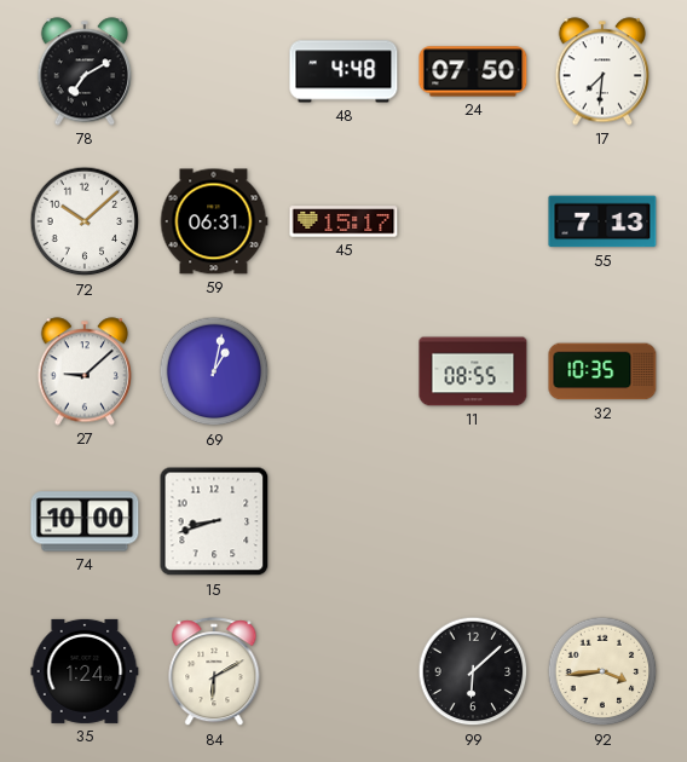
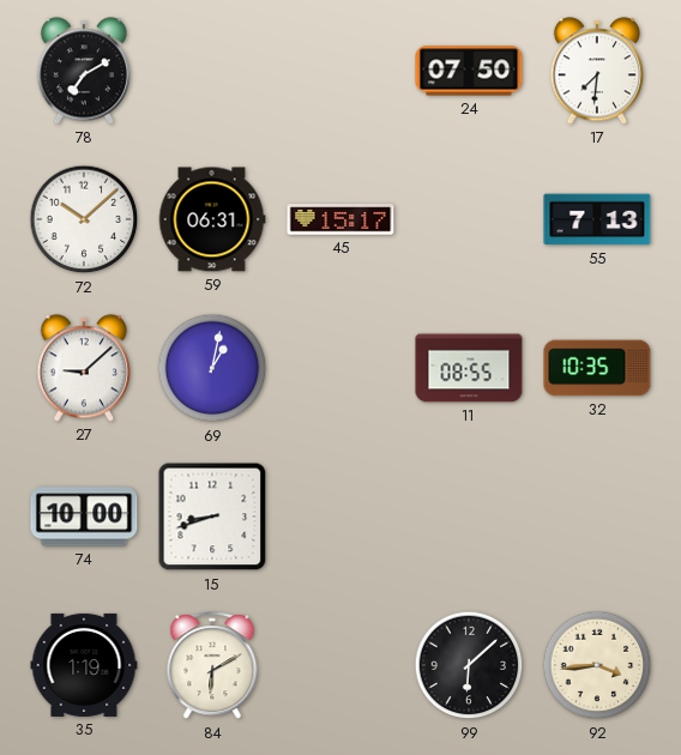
48: 4:48 -> none (344, 71)
35: 1:24 -> 1:19 (84, 665)
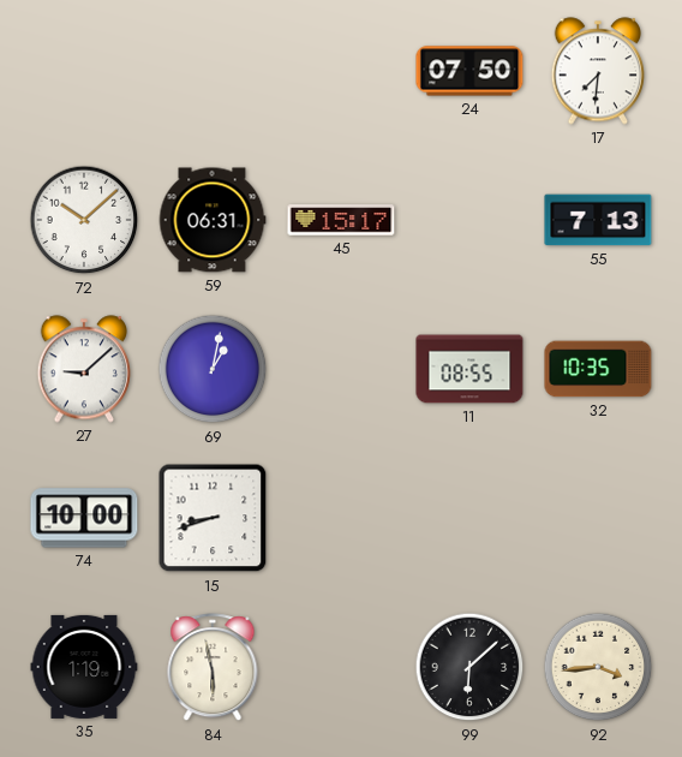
78: 7:10 -> none (84, 71)
84: 6:10 -> 5:58 (213, 668)
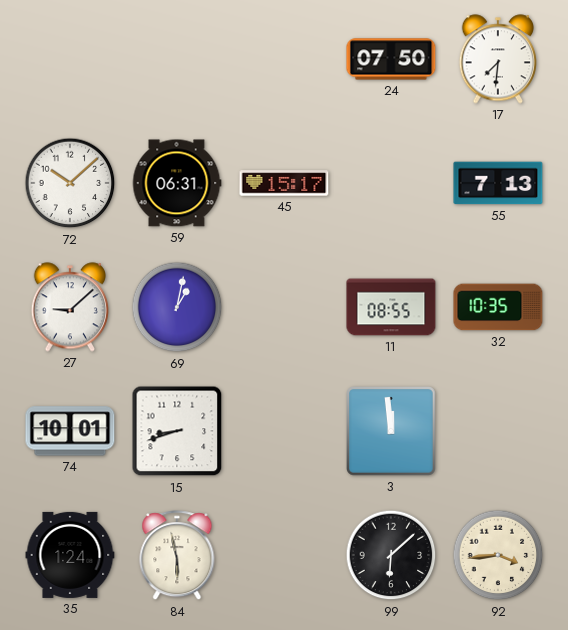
74: 10:00 -> 10:01 (70, 431)
3: none -> 11:59 (392, 432)
35: 1:19 -> 1:24 (70, 555)
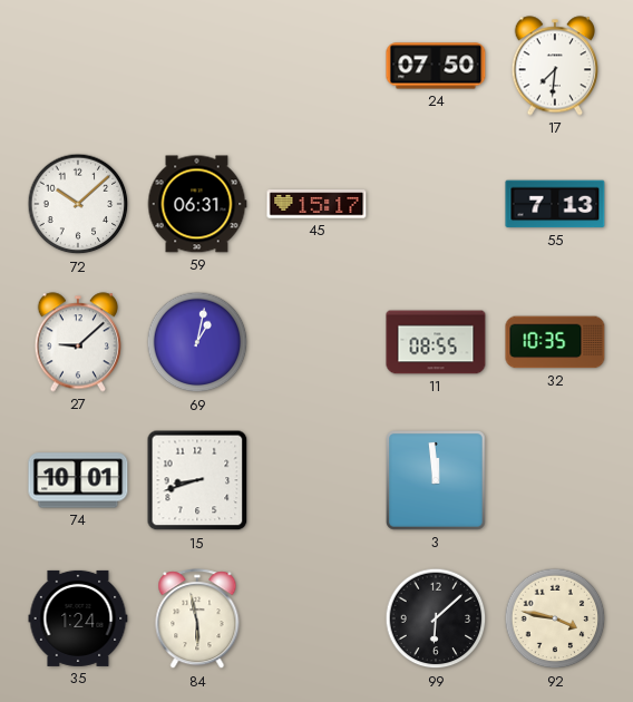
92: 3:44 -> 3:47 (555, 618)
